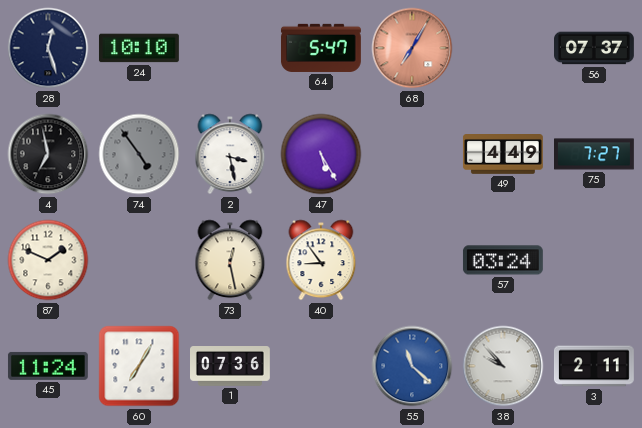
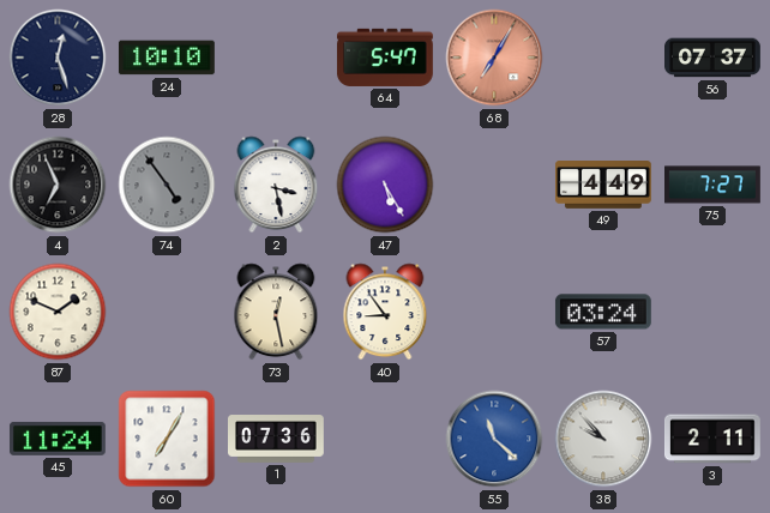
4: 6:58 -> 6:56 (58, 185)
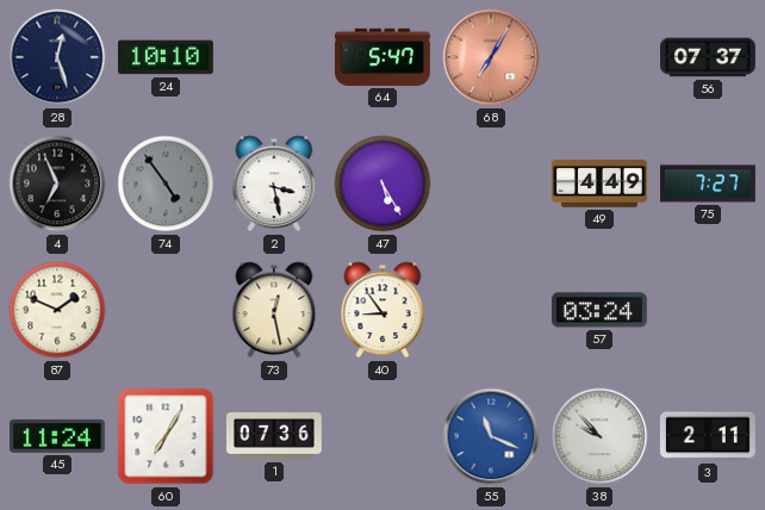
55: 11:22 -> 11:19 (491, 436)
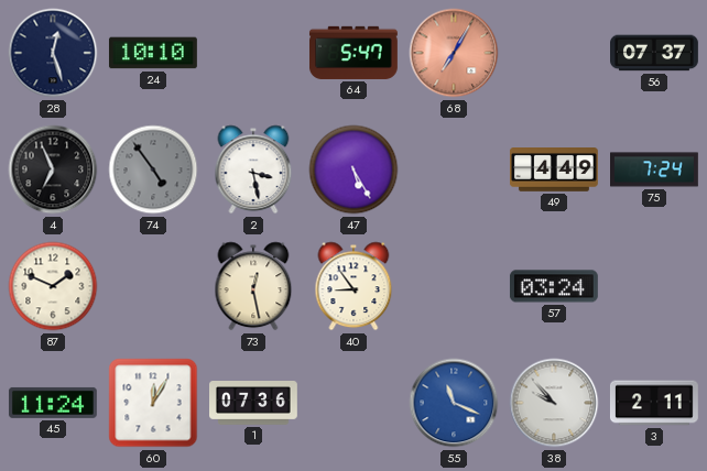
75: 7:27 -> 7:24 (655, 169)
60: 7:05 -> 12:05 (153, 403)
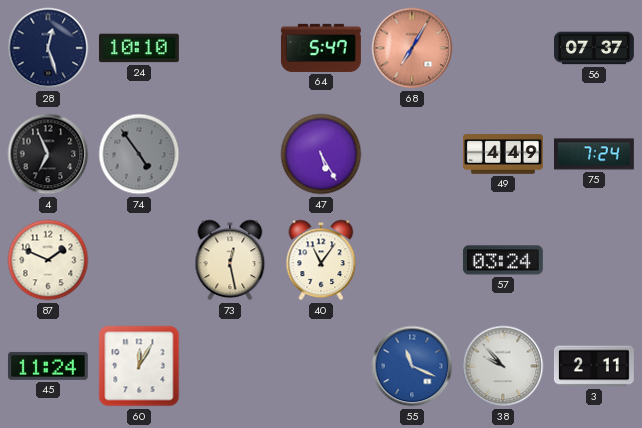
2: 3:28 -> none (253, 169)
40: 8:54 -> 11:06 (321, 260)
1: 07:36 -> none (254, 404)
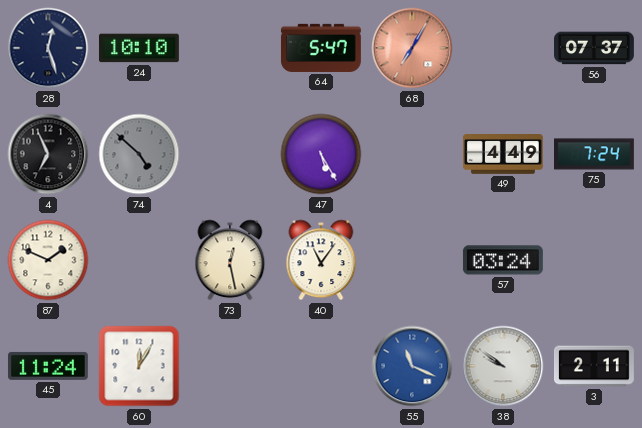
74: 4:54 -> 4:52 (139, 154)
38: 9:53 -> 9:51 (503, 366)
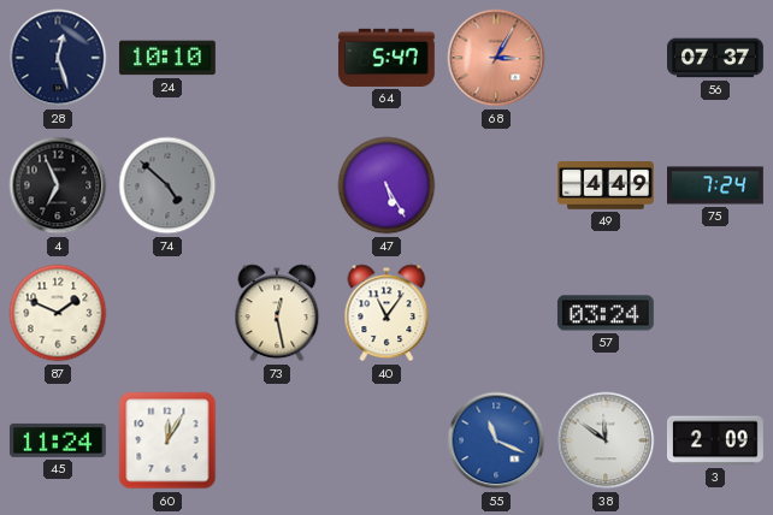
68: 7:05 -> 3:05 (496, 58)
38: 9:51 -> 11:51 (606, 440)
3: 2:11 -> 2:09 (715, 440)
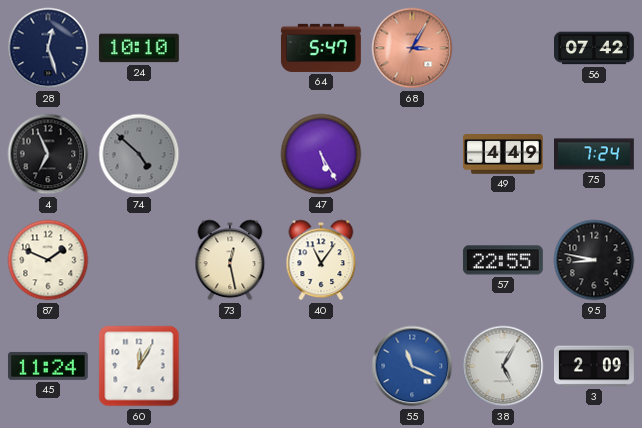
56: 07:37 -> 07:42 (595, 48)
57: 03:24 -> 22:55 (503, 260)
95: none -> 8:47 (594, 260)
38: 11:51 -> 5:05 (503, 366)
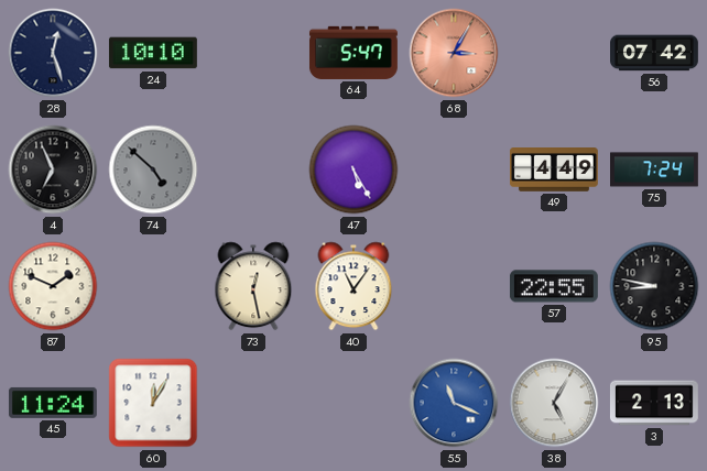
3: 2:09 -> 2:13 (654, 403)
